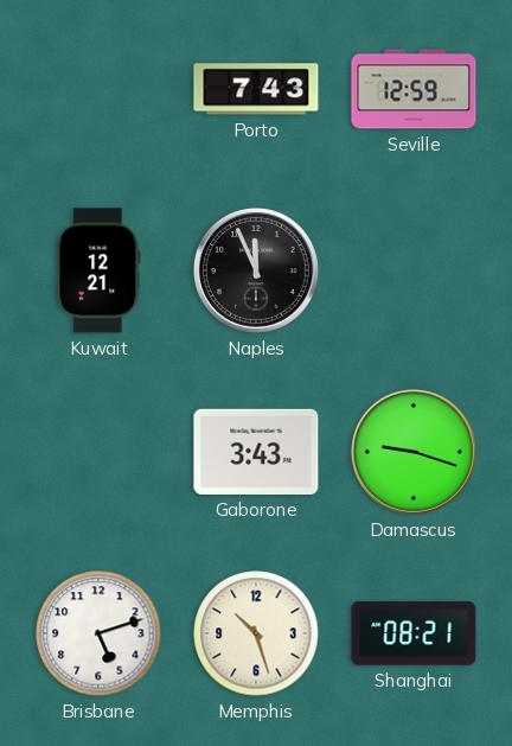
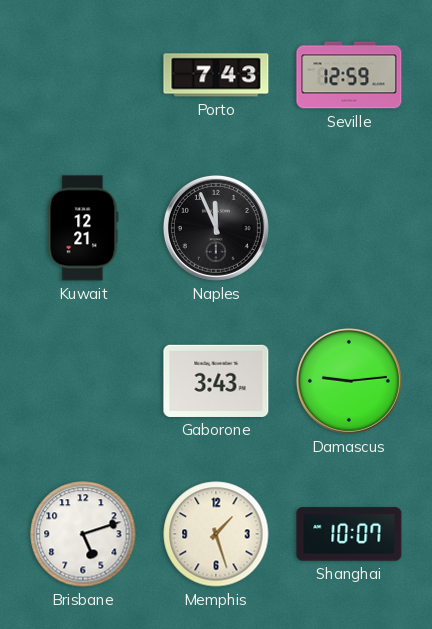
Damascus: 9:18 -> 9:14 (349, 381)
Memphis: 10:27 -> 1:27 (216, 534)
Shanghai: 08:21 -> 10:07 (349, 534)
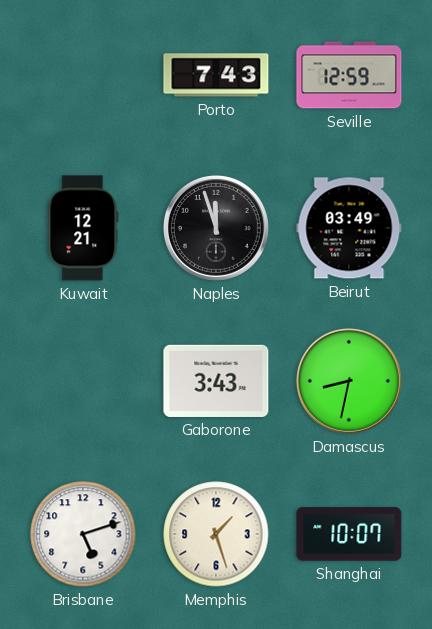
Naples: 11:56 -> 11:57 (216, 228)
Beirut: none -> 03:49 (349, 228)
Damascus: 9:14 -> 8:32 (349, 381)
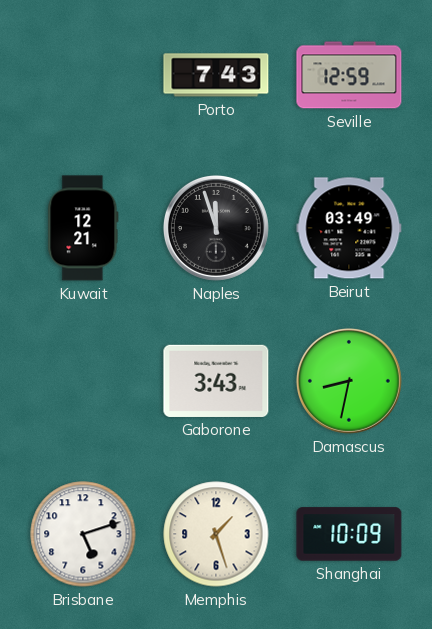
Shanghai: 10:07 -> 10:09 (349, 534)
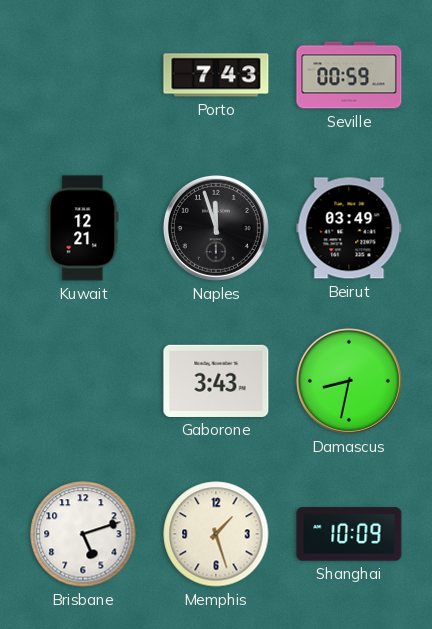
Seville: 12:59 -> 00:59 (349, 75)
